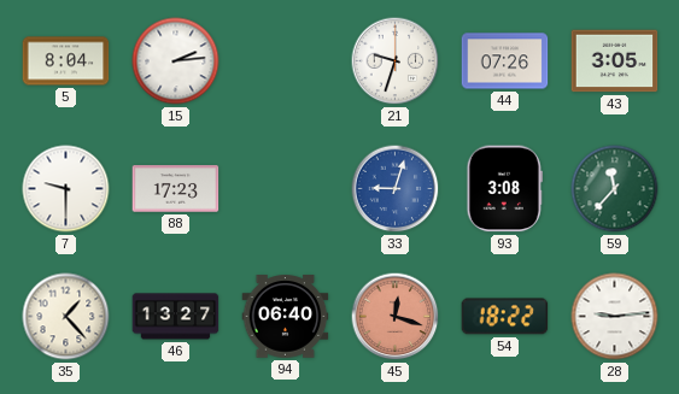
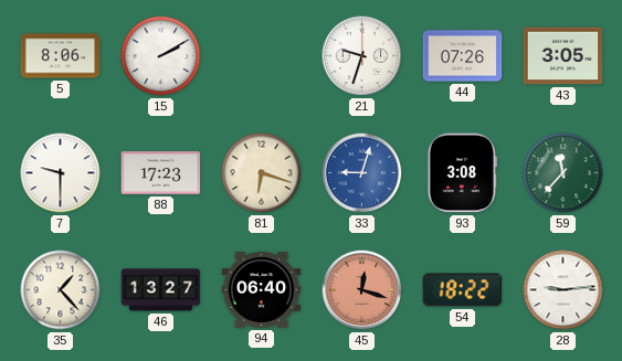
5: 8:04 -> 8:06 (61, 56)
15: 2:14 -> 2:10 (161, 56)
81: none -> 6:18 (262, 173)
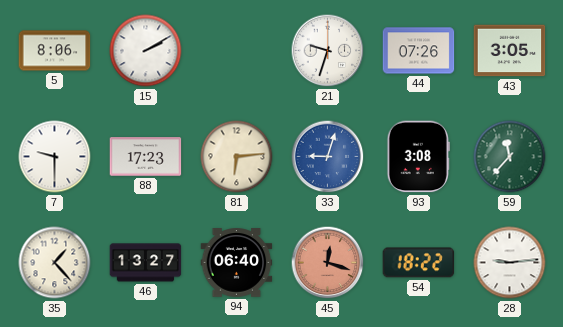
81: 6:18 -> 6:14 (237, 157)
